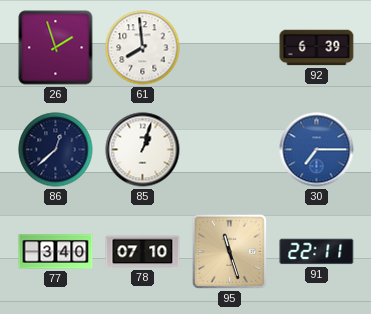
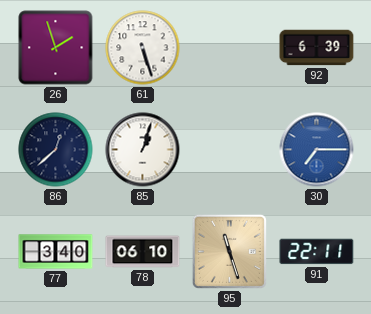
61: 7:59 -> 5:27 (143, 48)
78: 07:10 -> 06:10 (143, 252)
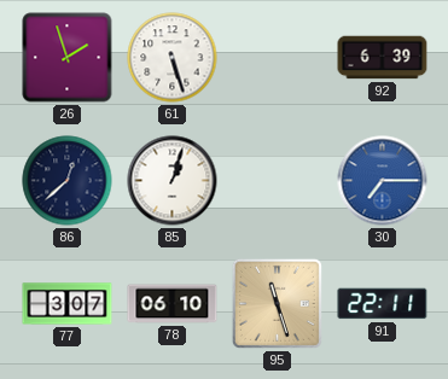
77: 3:40 -> 3:07 (68, 304)
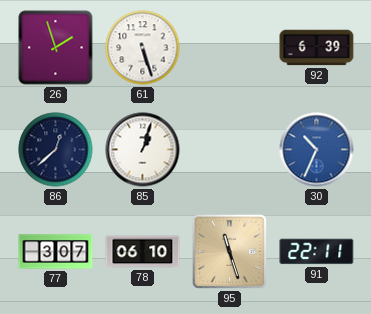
30: 7:15 -> 10:34 (317, 150)
